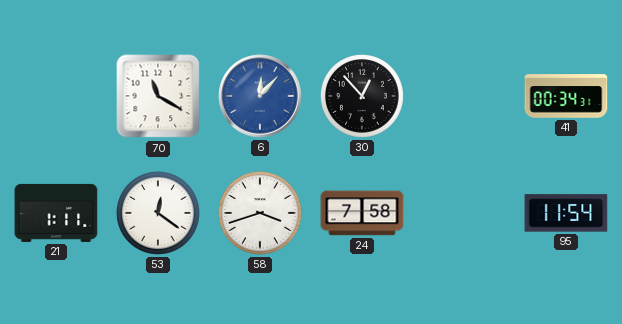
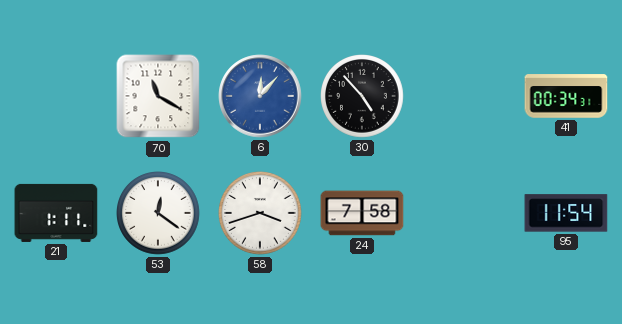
30: 12:53 -> 4:53 (363, 97)
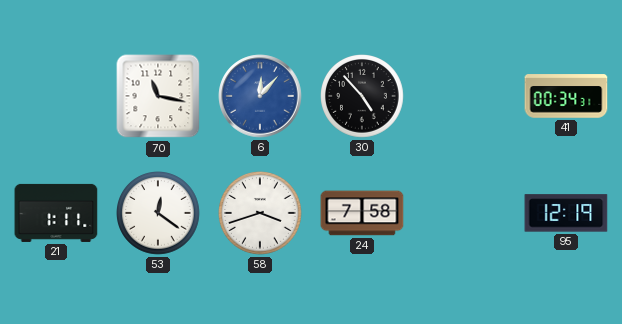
70: 11:20 -> 11:17 (158, 96)
95: 11:54 -> 12:19 (566, 213)
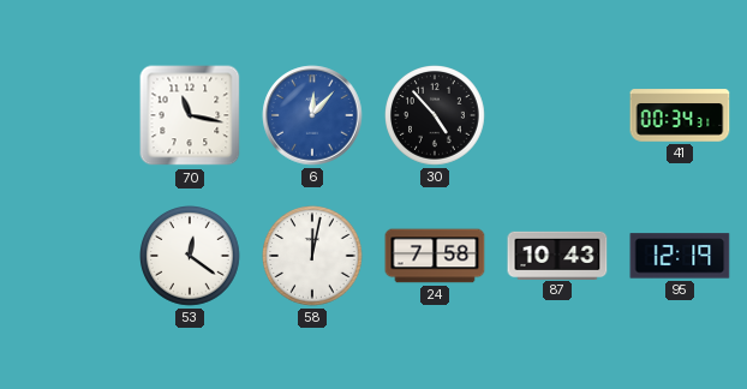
21: 1:11 -> none (56, 213)
58: 3:42 -> 12:02 (313, 257)
87: none -> 10:43 (557, 255)
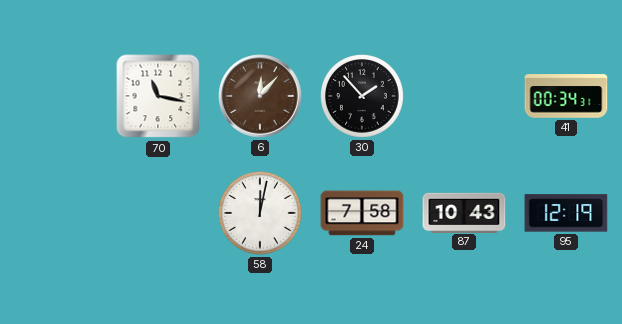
6 dial: blue -> brown (260, 96)
30: 4:53 -> 1:53 (363, 97)
53: 12:21 -> none (191, 257)
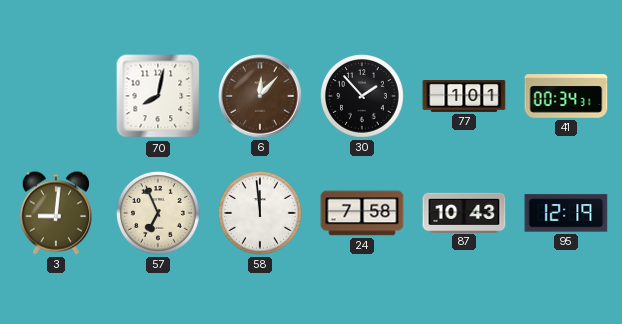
70: 11:17 -> 8:02 (158, 96)
77: none -> 1:01 (464, 97)
3: none -> 9:01 (56, 213)
57: none -> 6:56 (159, 214)
58: 12:02 -> 11:59 (261, 214)
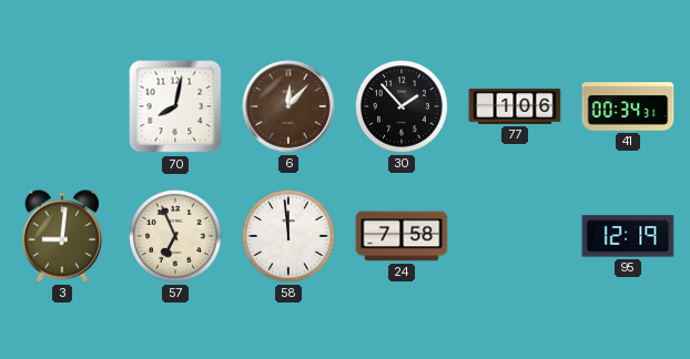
77: 1:01 -> 1:06 (515, 107)
87: 10:43 -> none (464, 212)
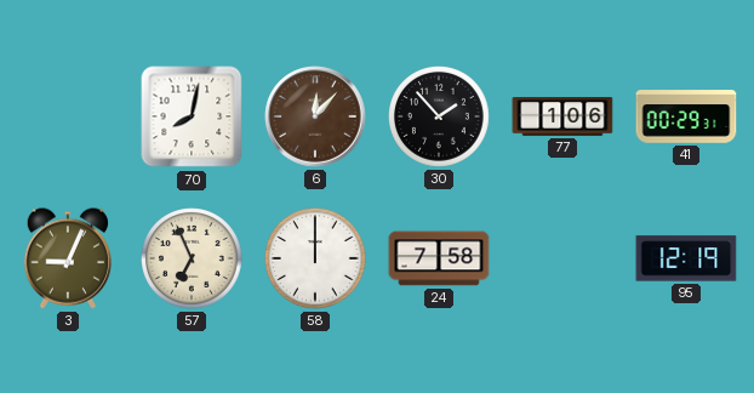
41: 00:34 -> 00:29 (686, 116)
3: 9:01 -> 9:04 (68, 258)
58: 11:59 -> 12:00 (316, 260)
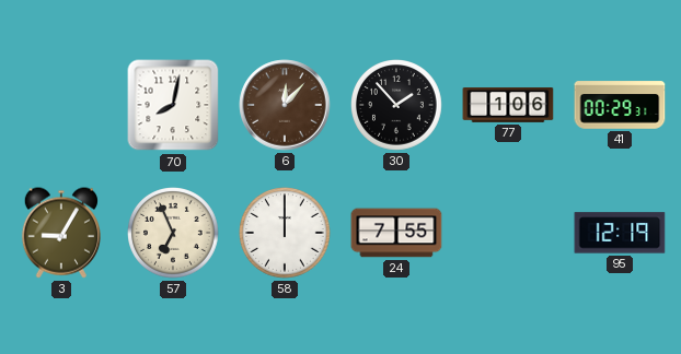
3: 9:04 -> 9:05 (61, 233)
24: 7:58 -> 7:55 (396, 233)
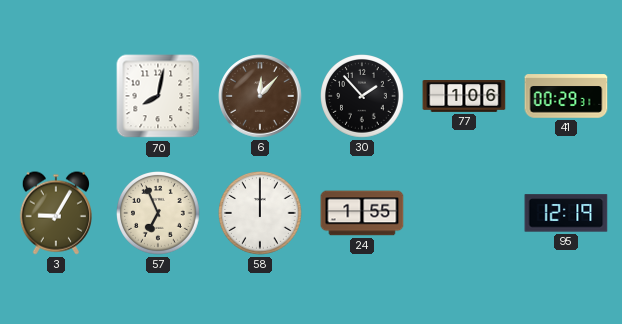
24: 7:55 -> 1:55 (362, 213)
